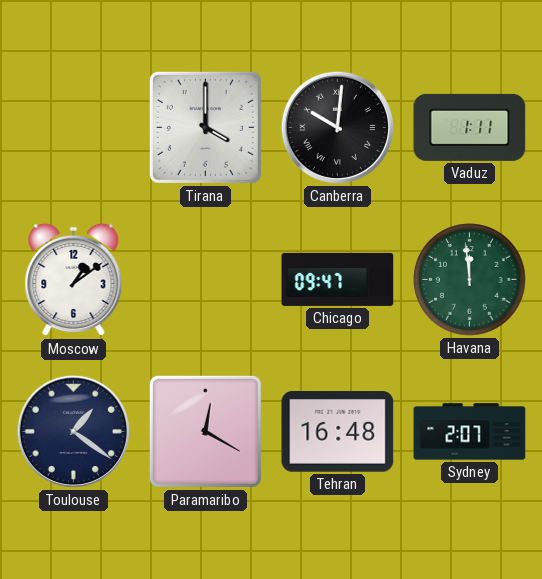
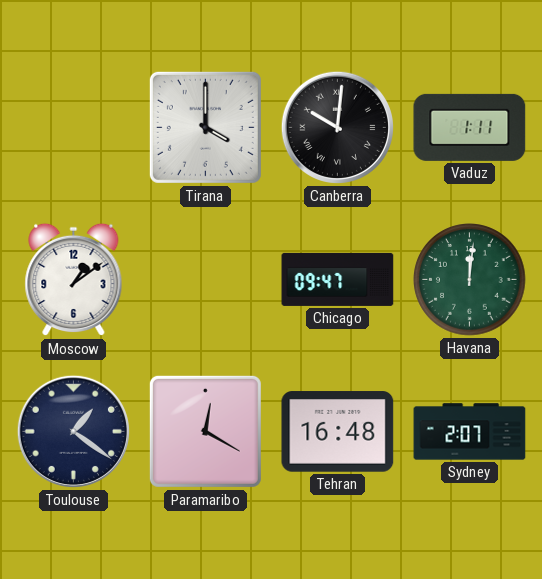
Havana: 11:59 -> 12:01 (470, 280)
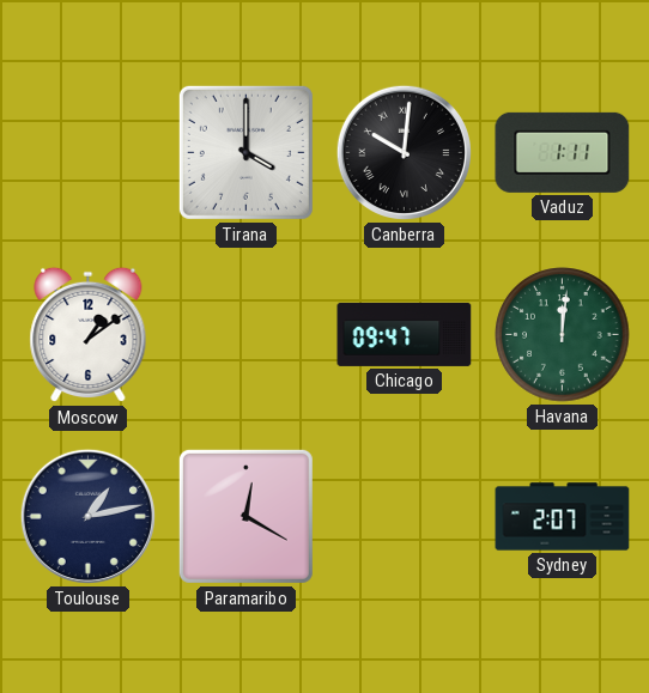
Toulouse: 1:21 -> 1:13 (87, 516)
Tehran: 16:48 -> none (338, 432)
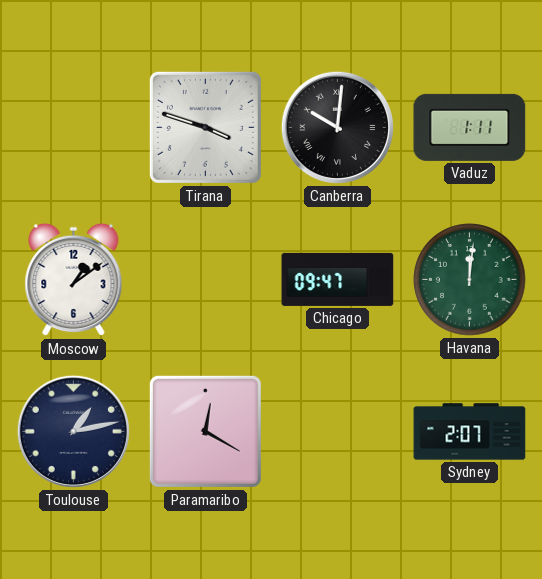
Tirana: 4:00 -> 3:48 (205, 127)
